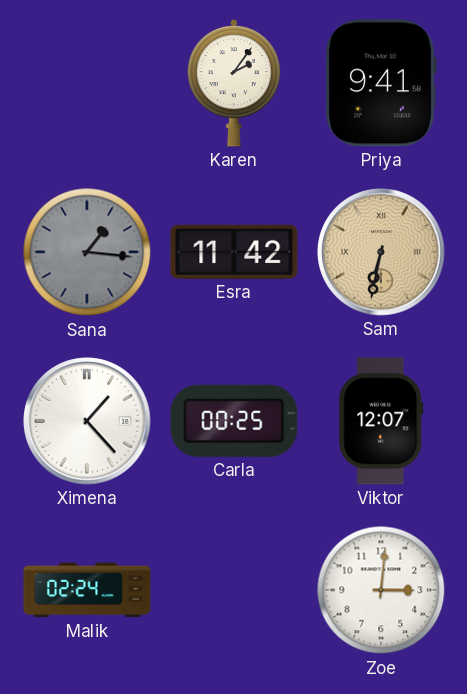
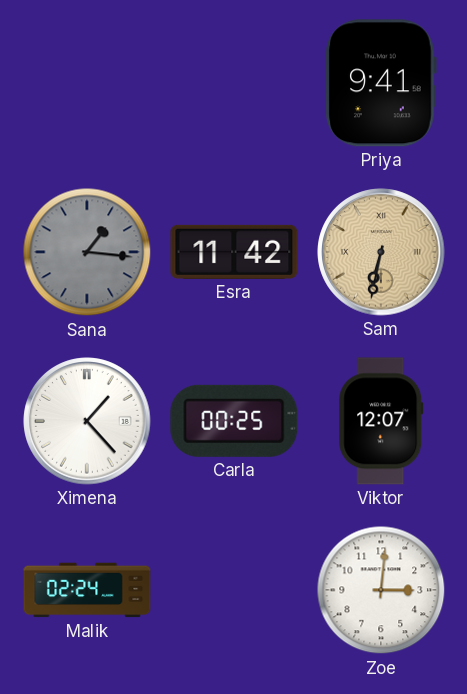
Karen: 2:06 -> none (233, 83)
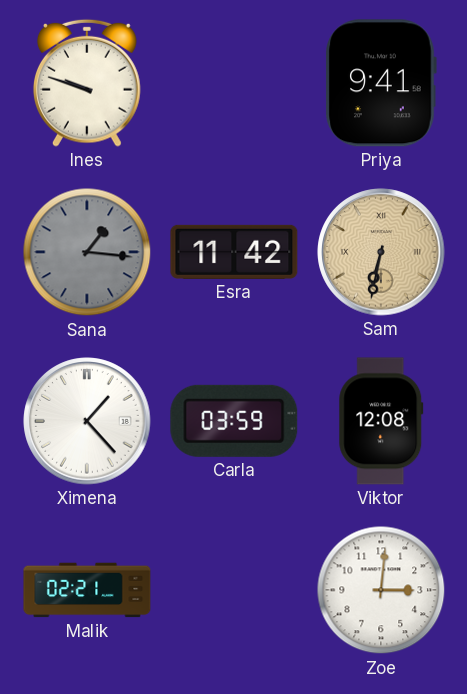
Ines: none -> 9:48 (87, 83)
Carla: 00:25 -> 03:59 (234, 421)
Viktor: 12:07 -> 12:08 (381, 421)
Malik: 02:24 -> 02:21 (87, 590)
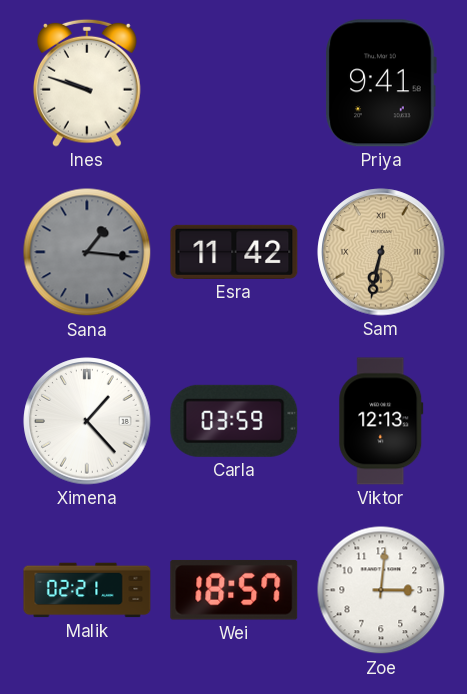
Viktor: 12:08 -> 12:13 (381, 421)
Wei: none -> 18:57 (234, 590)
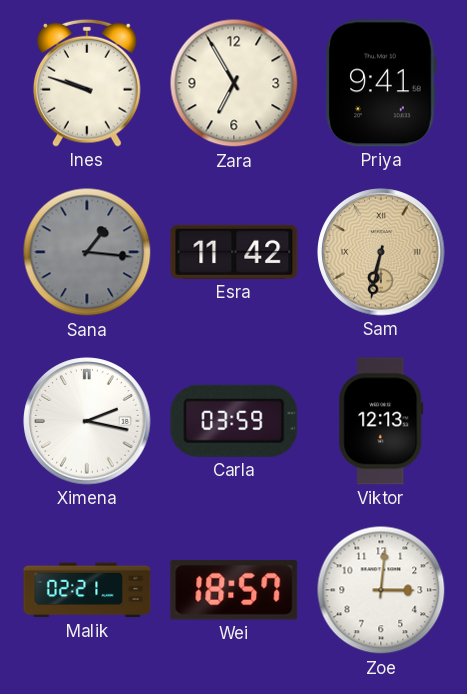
Zara: none -> 6:55 (234, 83)
Ximena: 1:23 -> 2:17 (87, 421)
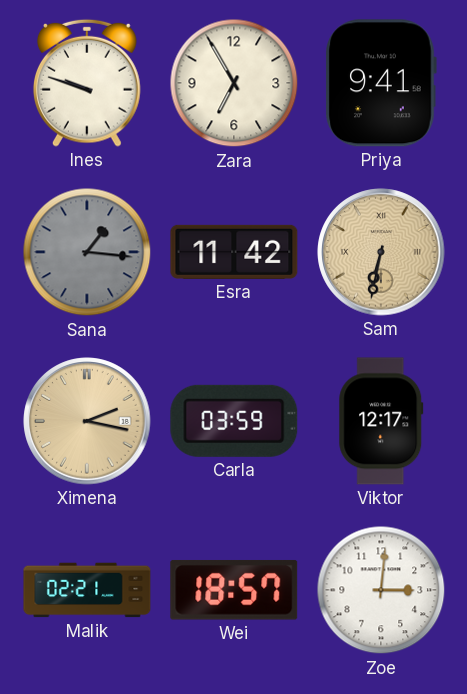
Ximena dial: white -> champagne (87, 421)
Viktor: 12:13 -> 12:17 (381, 421)
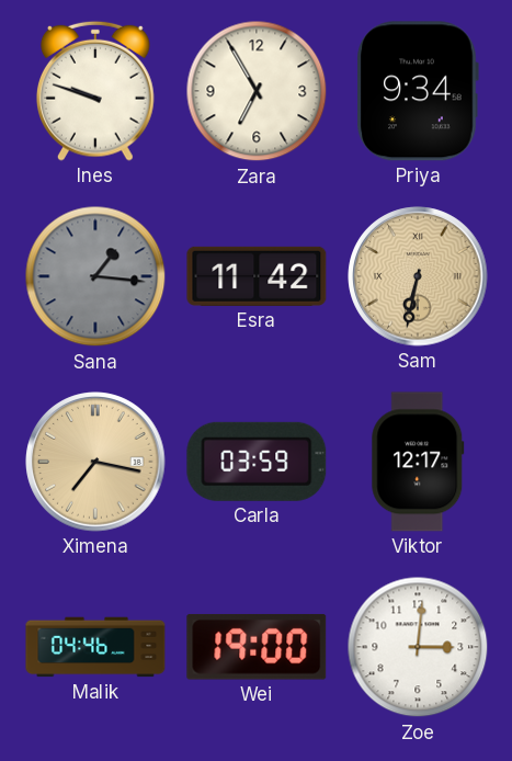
Priya: 9:41 -> 9:34 (418, 91)
Ximena: 2:17 -> 7:17 (95, 462)
Malik: 02:21 -> 04:46 (95, 647)
Wei: 18:57 -> 19:00 (257, 647)
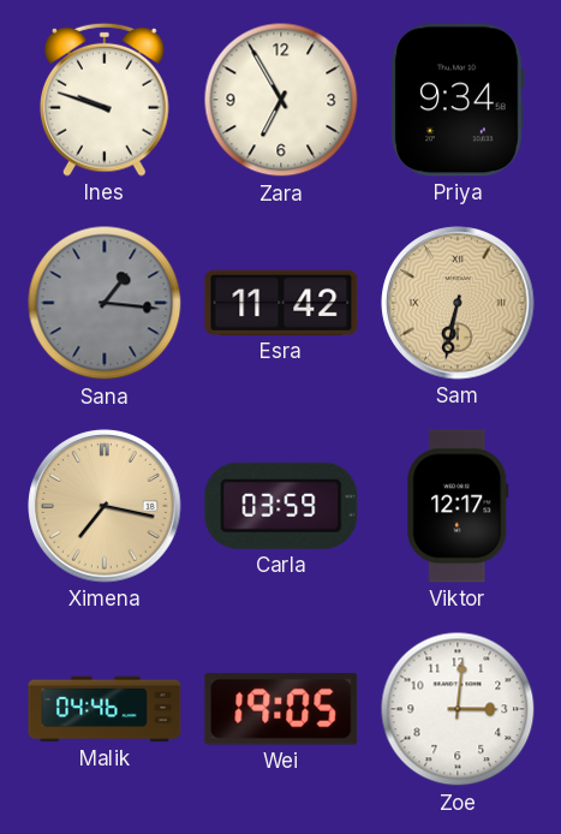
Wei: 19:00 -> 19:05 (281, 709)
